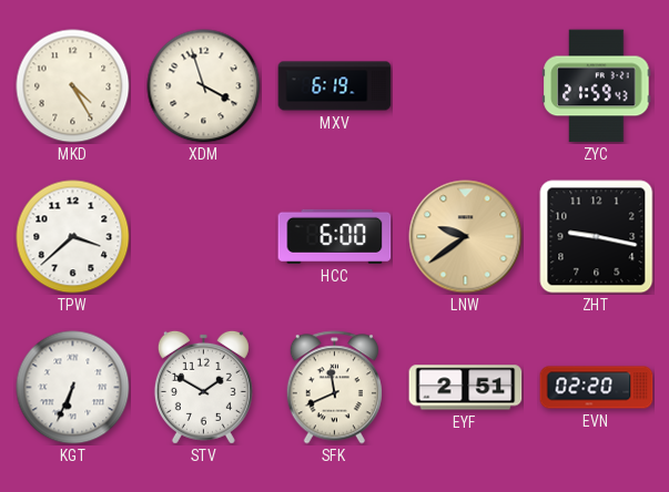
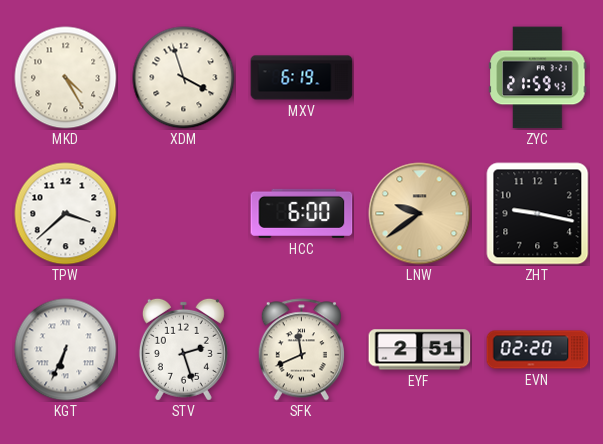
STV: 1:50 -> 2:27 (183, 349)
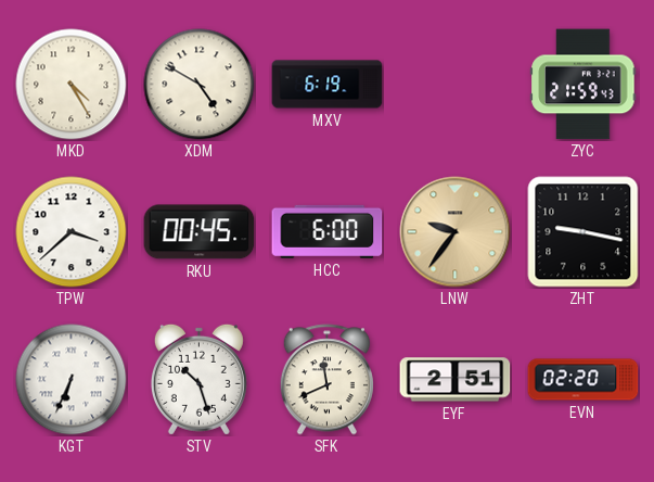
XDM: 3:57 -> 4:50 (200, 85)
RKU: none -> 00:45 (200, 232)
LNW: 9:39 -> 9:36 (456, 232)
STV: 2:27 -> 10:27 (198, 379)
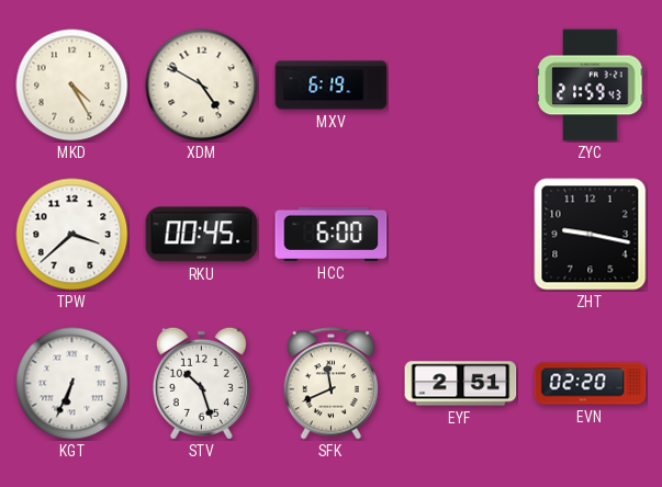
LNW: 9:36 -> none (456, 232)
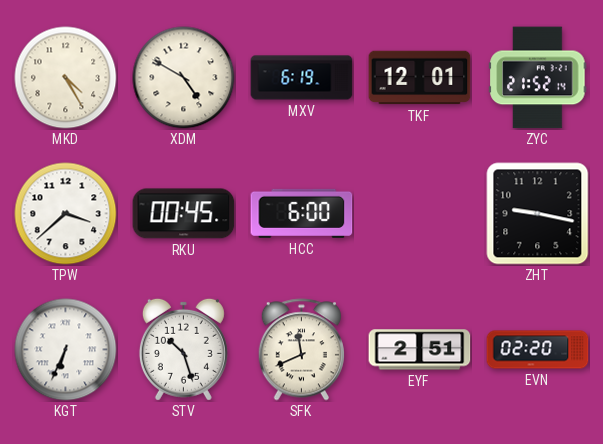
TKF: none -> 12:01 (420, 78)
ZYC: 21:59 -> 21:52 (538, 78)
